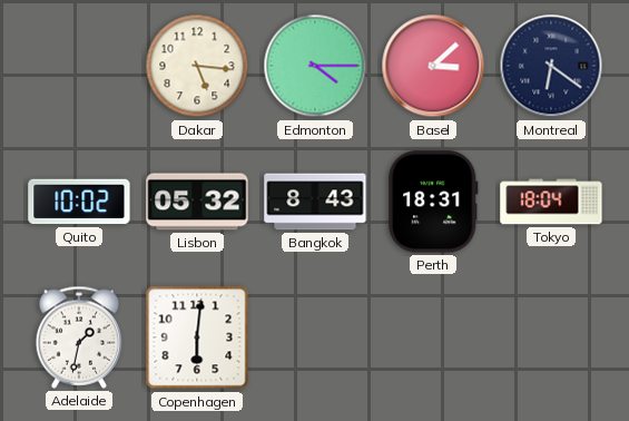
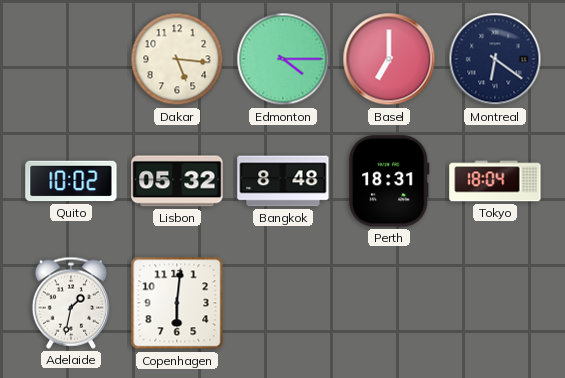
Basel: 3:08 -> 7:00 (389, 59)
Bangkok: 8:43 -> 8:48 (283, 181)
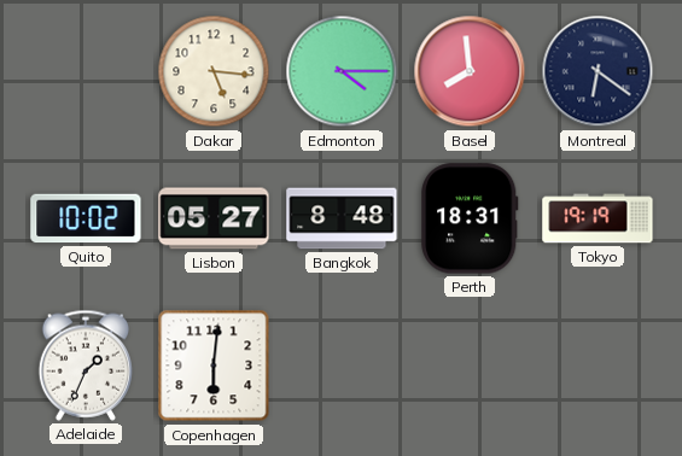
Basel: 7:00 -> 7:59 (470, 71)
Lisbon: 05:32 -> 05:27 (214, 218)
Tokyo: 18:04 -> 19:19 (598, 218)
Adelaide: 1:32 -> 1:34 (84, 366)
